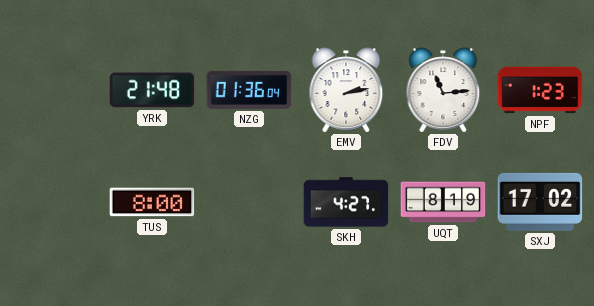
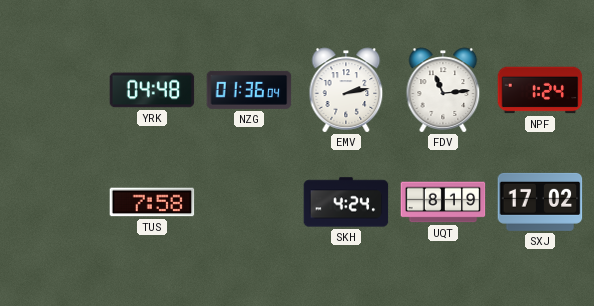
YRK: 21:48 -> 04:48 (152, 90)
NPF: 1:23 -> 1:24 (540, 90)
TUS: 8:00 -> 7:58 (152, 202)
SKH: 4:27 -> 4:24 (346, 202)
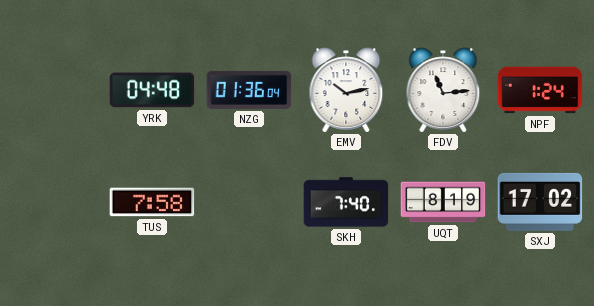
EMV: 2:13 -> 10:13 (346, 90)
SKH: 4:24 -> 7:40 (346, 202)
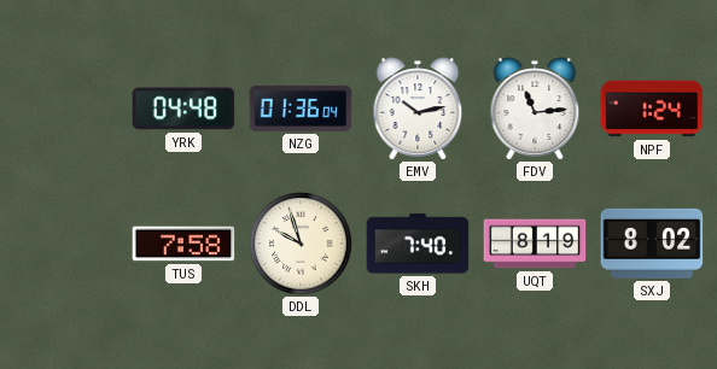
DDL: none -> 9:57 (301, 244)
SXJ: 17:02 -> 8:02 (652, 244)
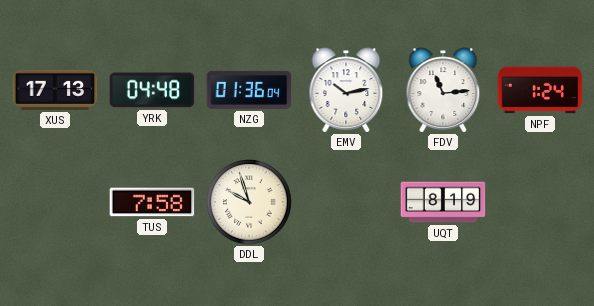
XUS: none -> 17:13 (55, 90)
SKH: 7:40 -> none (418, 244)
SXJ: 8:02 -> none (652, 244)
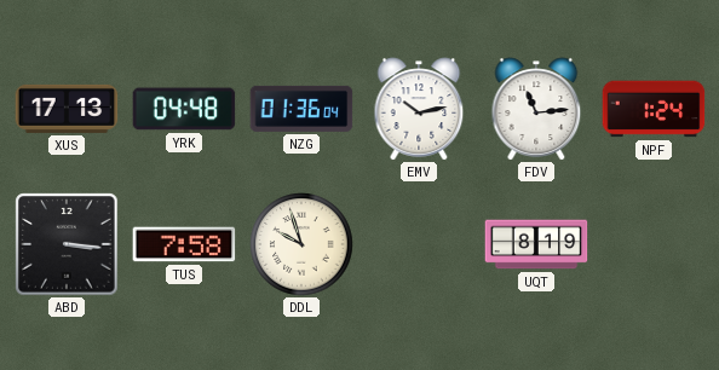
ABD: none -> 3:16 (67, 244)
